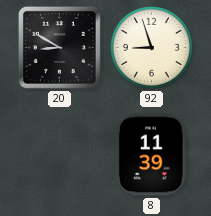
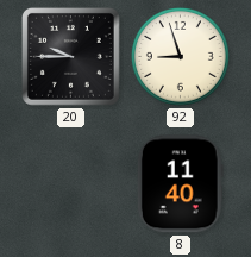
20: 8:50 -> 9:45 (70, 56)
8: 11:39 -> 11:40 (180, 184)
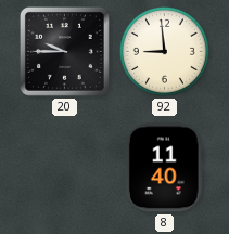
92: 8:57 -> 8:59 (164, 51)
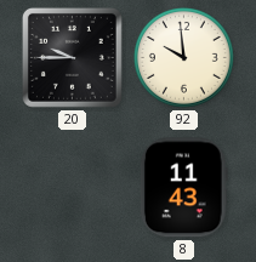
92: 8:59 -> 9:59 (183, 57)
8: 11:40 -> 11:43 (183, 188)
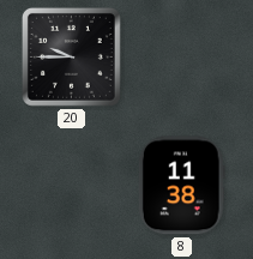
92: 9:59 -> none (183, 57)
8: 11:43 -> 11:38 (181, 186)
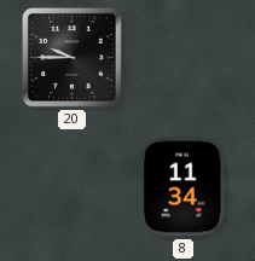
8: 11:38 -> 11:34 (182, 187)
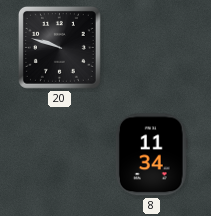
20: 9:45 -> 9:48 (59, 47)
